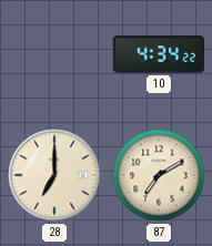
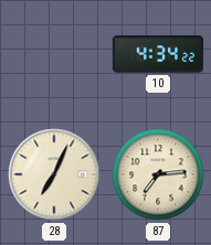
28: 7:00 -> 7:04 (54, 174)
87: 7:10 -> 7:14 (158, 174)
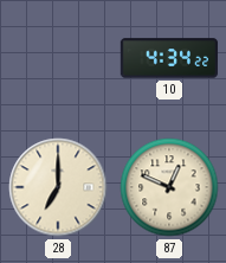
28: 7:04 -> 7:00 (58, 187)
87: 7:14 -> 12:49 (169, 187)
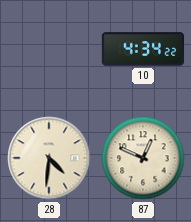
28: 7:00 -> 4:31 (49, 158)
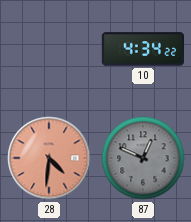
28 dial: cream -> salmon (49, 158)
87 dial: cream -> grey (143, 158)
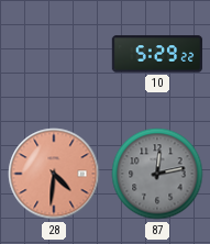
10: 4:34 -> 5:29 (157, 54)
87: 12:49 -> 12:13 (157, 174)
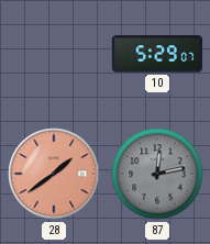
10: 5:29:22 -> 5:29:07 (157, 54)
28: 4:31 -> 1:39 (54, 174)
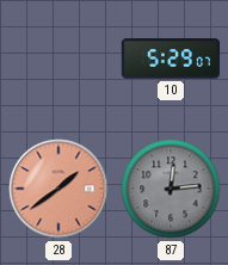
87: 12:13 -> 12:14 (171, 189)
